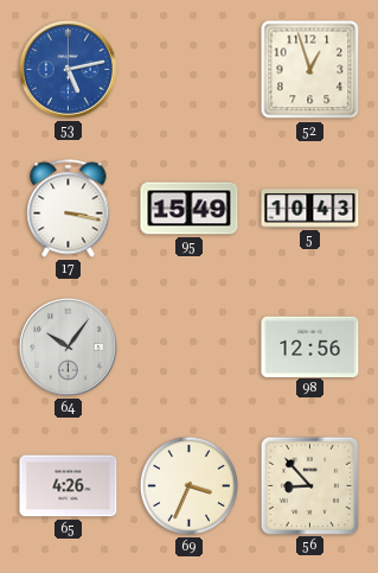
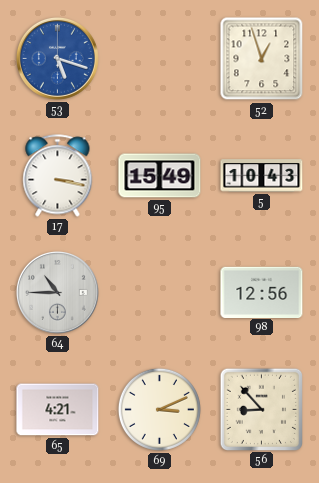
53: 5:13 -> 5:18 (57, 58)
64: 10:06 -> 10:45 (57, 292)
65: 4:26 -> 4:21 (58, 410)
69: 3:34 -> 3:11 (159, 409)
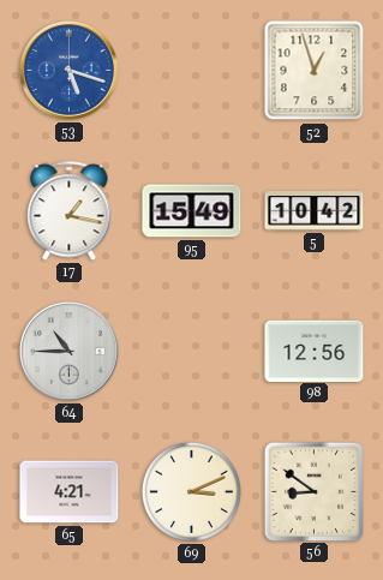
17: 3:17 -> 1:17 (70, 211)
5: 10:43 -> 10:42 (315, 211)
56: 8:53 -> 8:51 (313, 491)
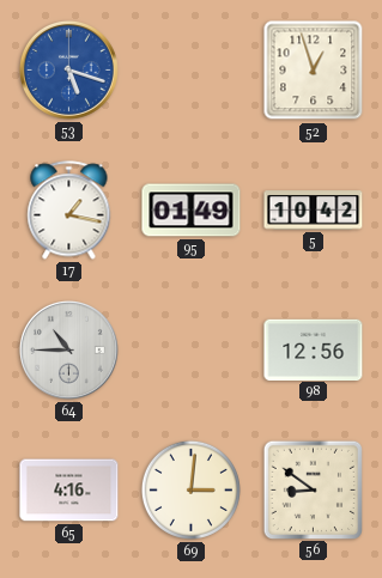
95: 15:49 -> 01:49 (192, 211)
65: 4:21 -> 4:16 (69, 491)
69: 3:11 -> 3:01 (190, 489)
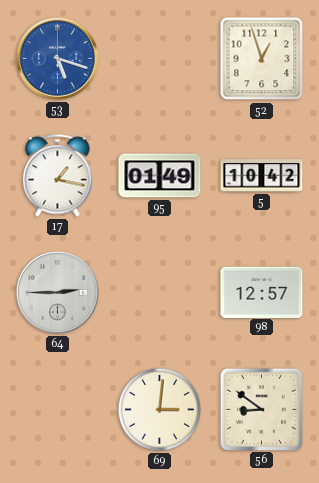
64: 10:45 -> 2:45 (57, 292)
98: 12:56 -> 12:57 (262, 292)
65: 4:16 -> none (69, 491)
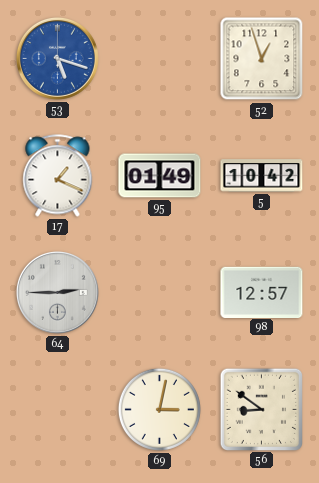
17: 1:17 -> 1:19 (58, 176)
69: 3:01 -> 3:02 (159, 409)
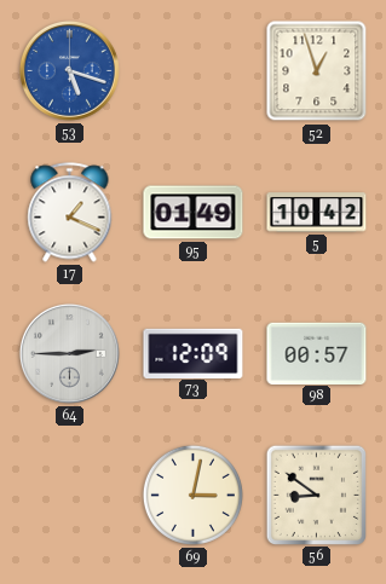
73: none -> 12:09 (194, 353)
98: 12:57 -> 00:57 (317, 353)
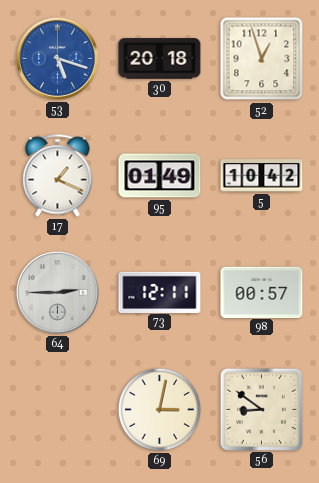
30: none -> 20:18 (160, 59)
73: 12:09 -> 12:11 (160, 292)
